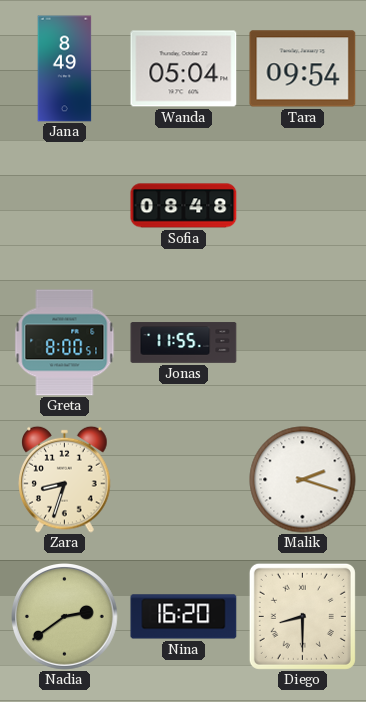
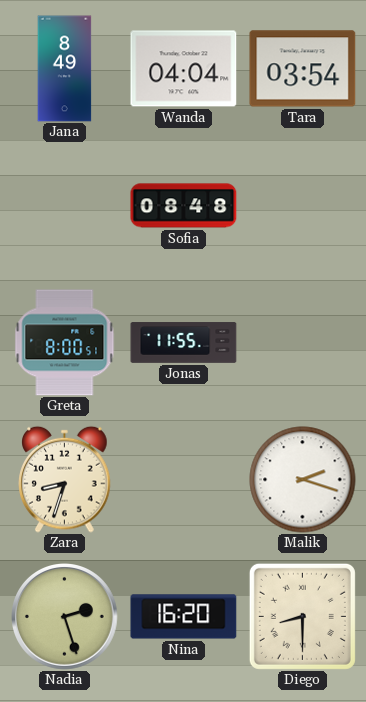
Wanda: 05:04 -> 04:04 (184, 69)
Tara: 09:54 -> 03:54 (303, 69)
Nadia: 2:39 -> 2:27 (65, 617)
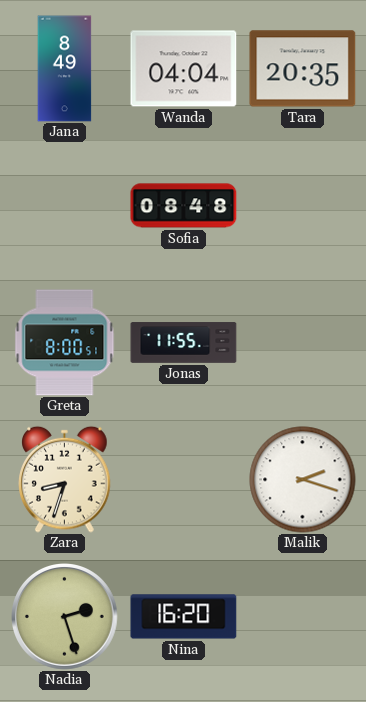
Tara: 03:54 -> 20:35 (303, 69)
Diego: 8:30 -> none (302, 616)
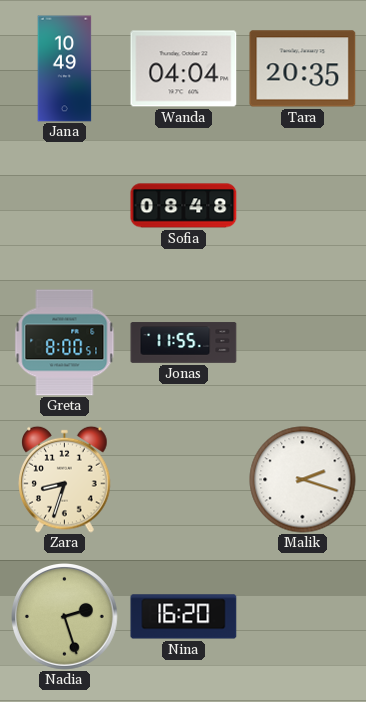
Jana: 8:49 -> 10:49 (65, 69)
